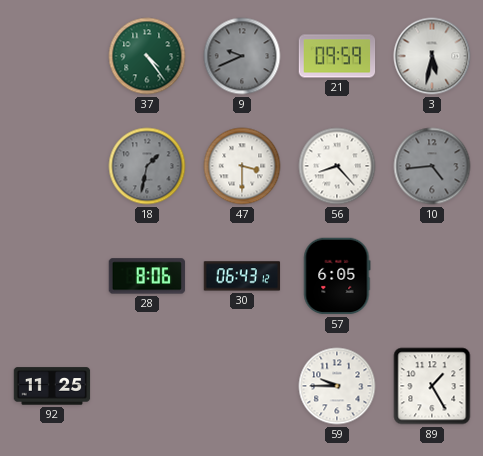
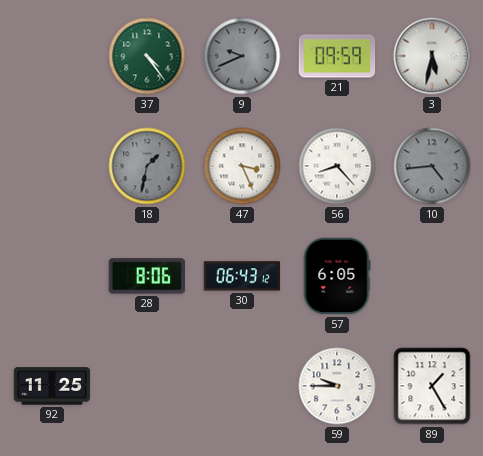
47: 3:30 -> 3:26 (242, 166)
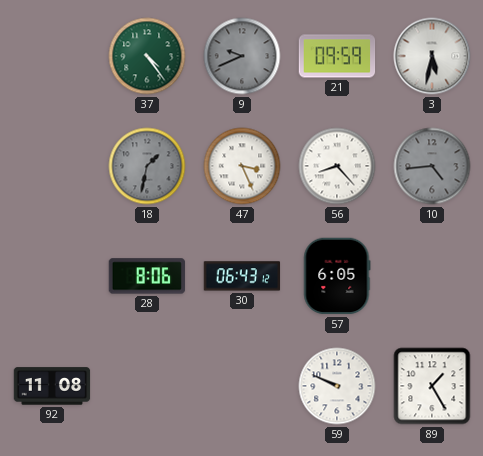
92: 11:25 -> 11:08 (52, 386)
59: 9:45 -> 9:49 (337, 386)
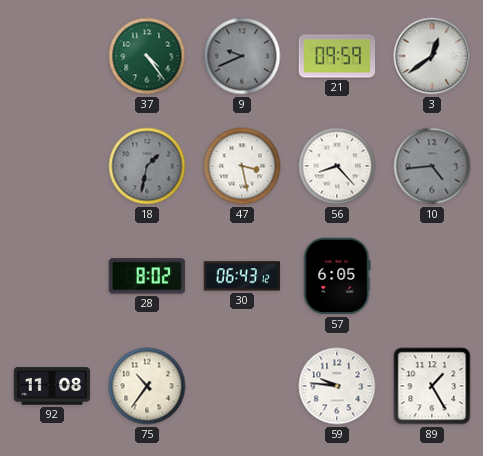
3: 5:32 -> 12:39 (432, 56)
47: 3:26 -> 3:28 (242, 166)
28: 8:06 -> 8:02 (147, 276)
75: none -> 10:36 (147, 386)
59: 9:49 -> 9:46 (337, 386)
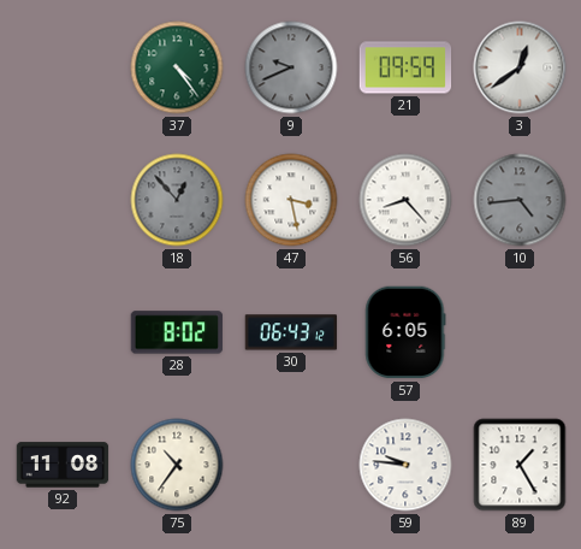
18: 1:32 -> 12:53 (177, 200)
